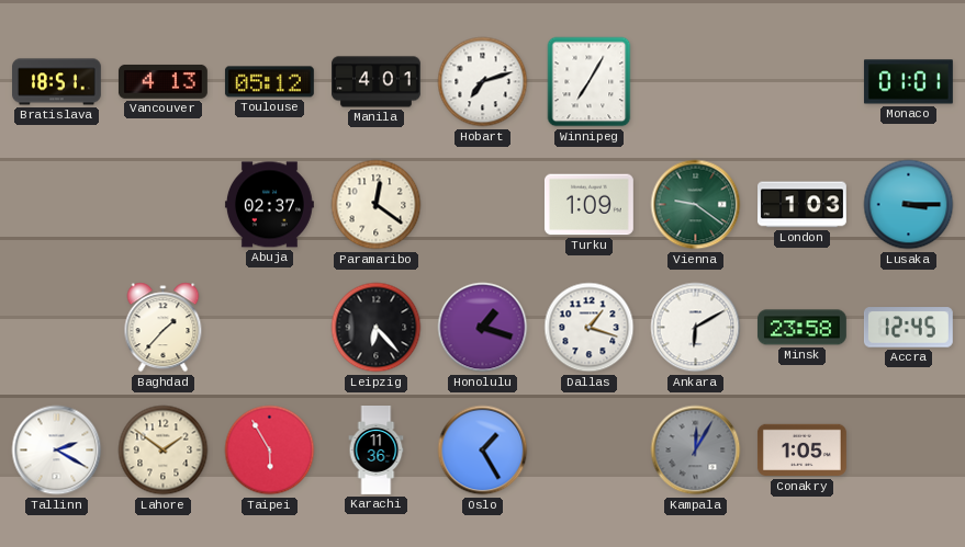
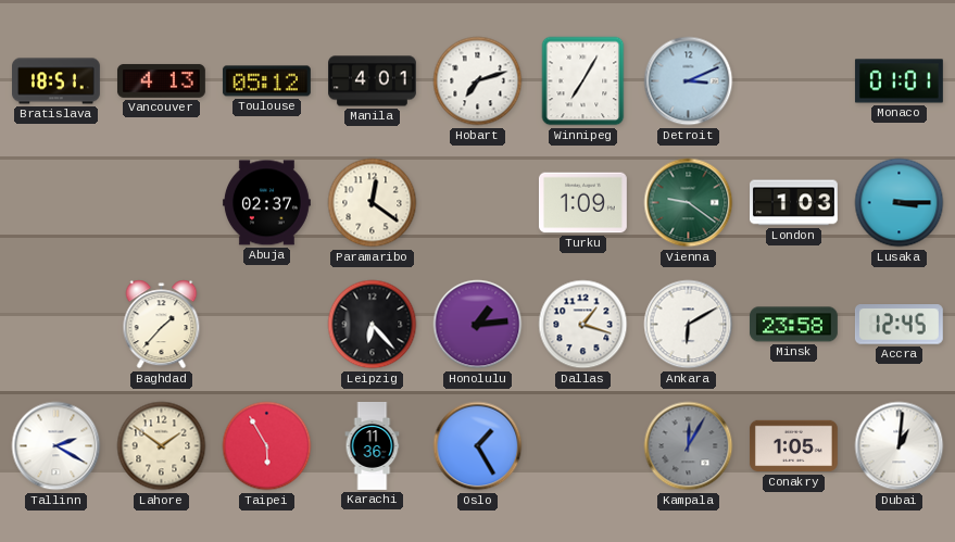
Detroit: none -> 3:11 (689, 81)
Honolulu: 1:18 -> 1:14 (478, 325)
Dubai: none -> 1:01 (900, 446)
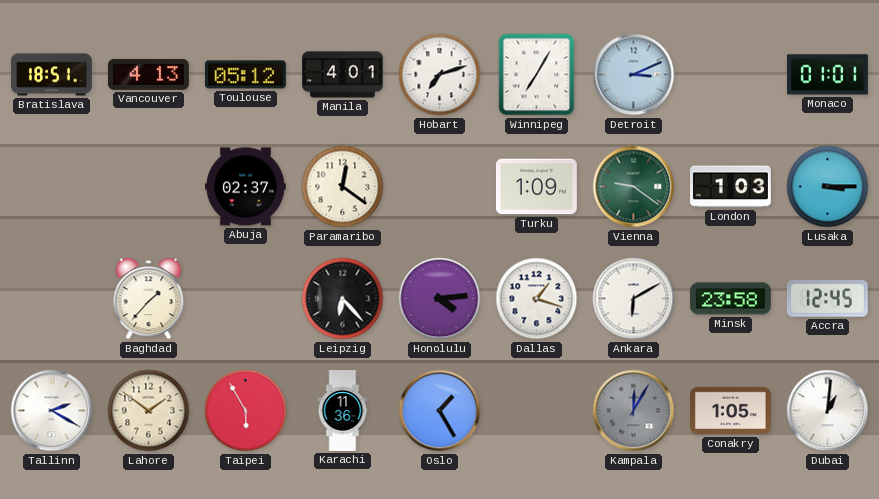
Honolulu: 1:14 -> 4:14 (440, 299)
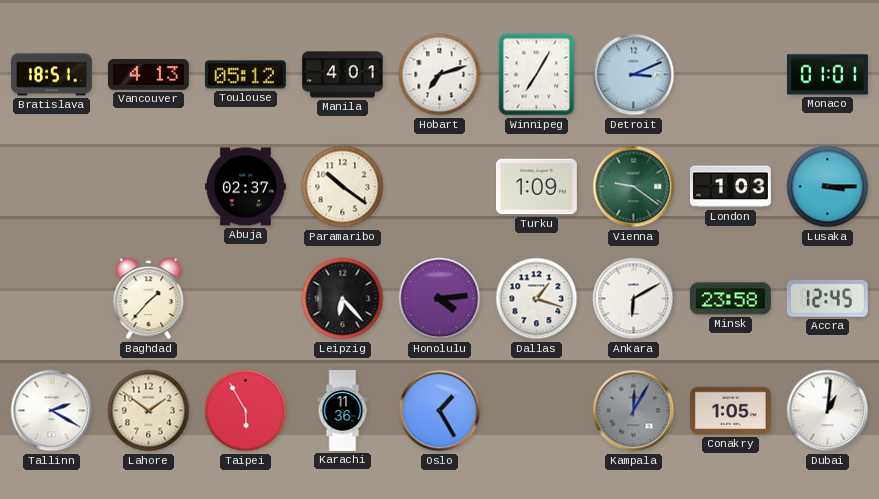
Paramaribo: 12:21 -> 10:21 (343, 187)
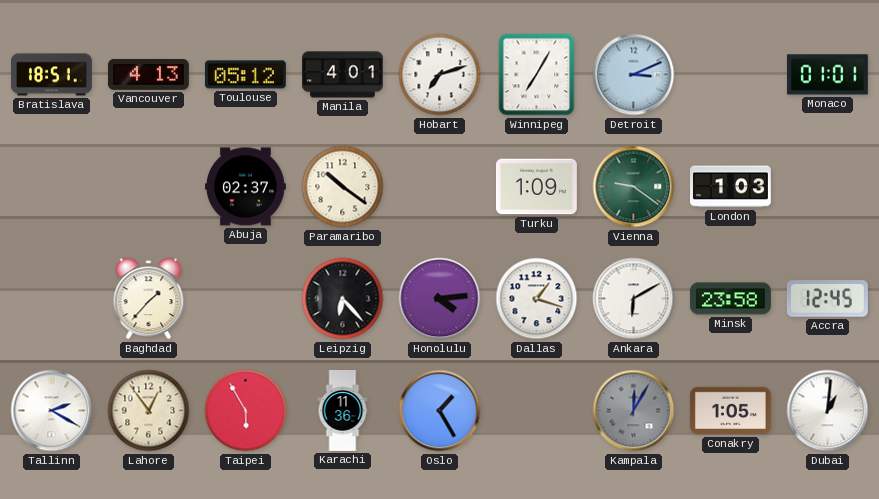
Lusaka: 3:15 -> none (828, 187)
Lahore: 1:51 -> 12:54 (149, 411)
